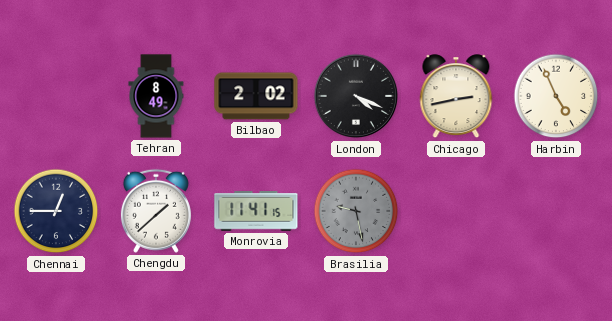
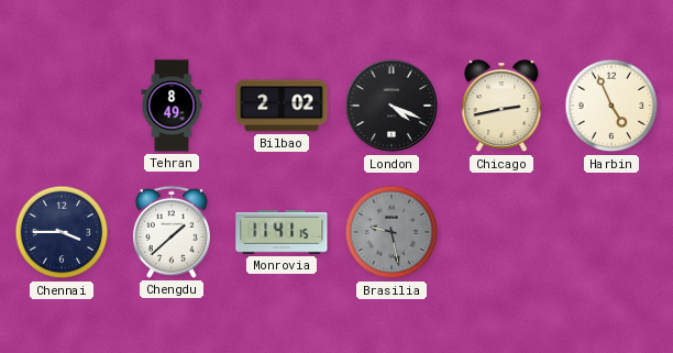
Chennai: 12:45 -> 3:45 (62, 232)
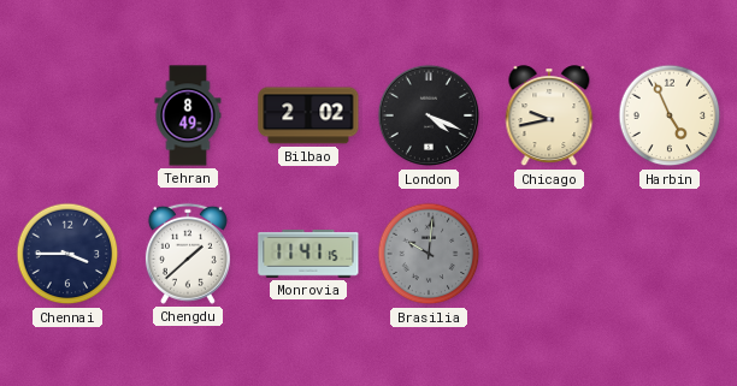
Chicago: 2:43 -> 9:43 (549, 117)
Brasilia: 9:28 -> 10:01 (429, 254)
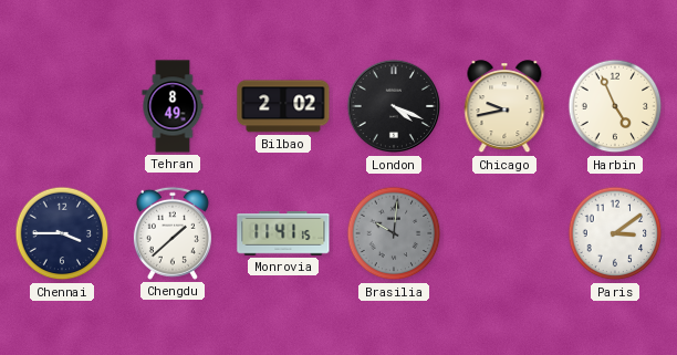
Paris: none -> 3:09 (615, 233)
